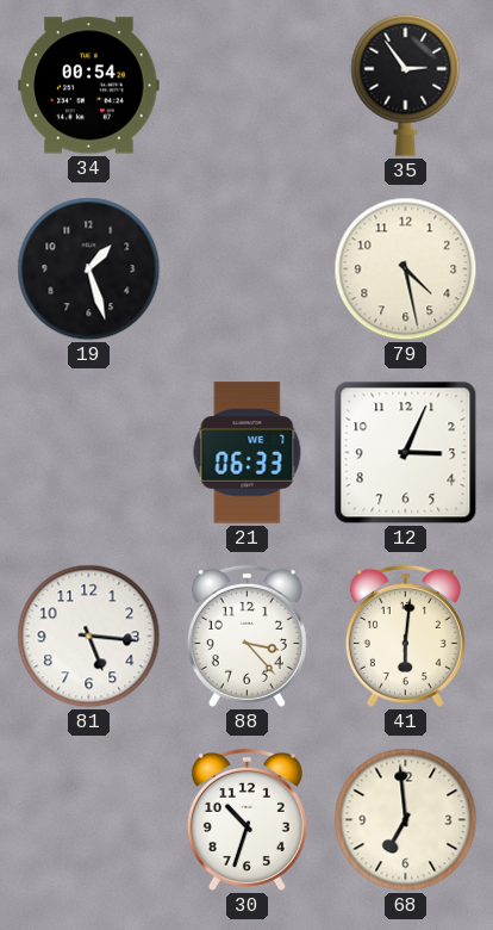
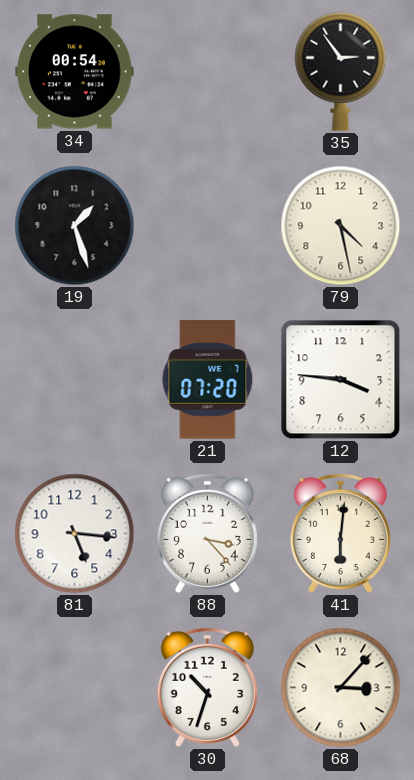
21: 06:33 -> 07:20 (208, 380)
12: 3:04 -> 3:46 (341, 380)
68: 6:59 -> 3:07 (341, 688)
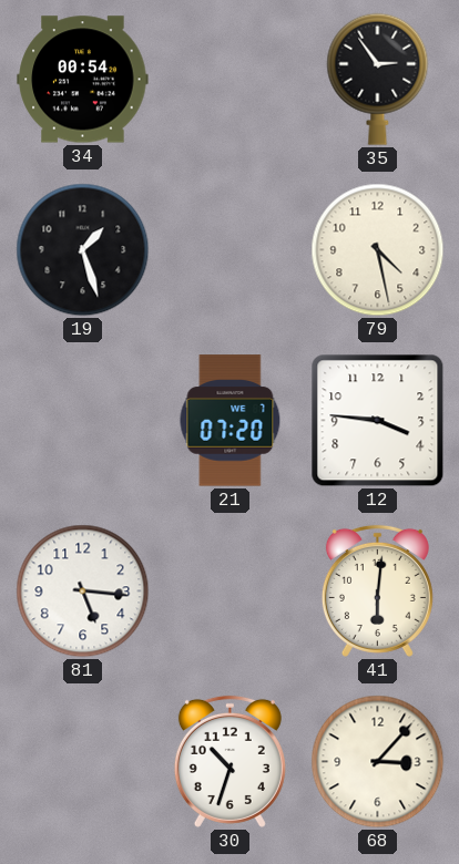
88: 3:23 -> none (207, 533)
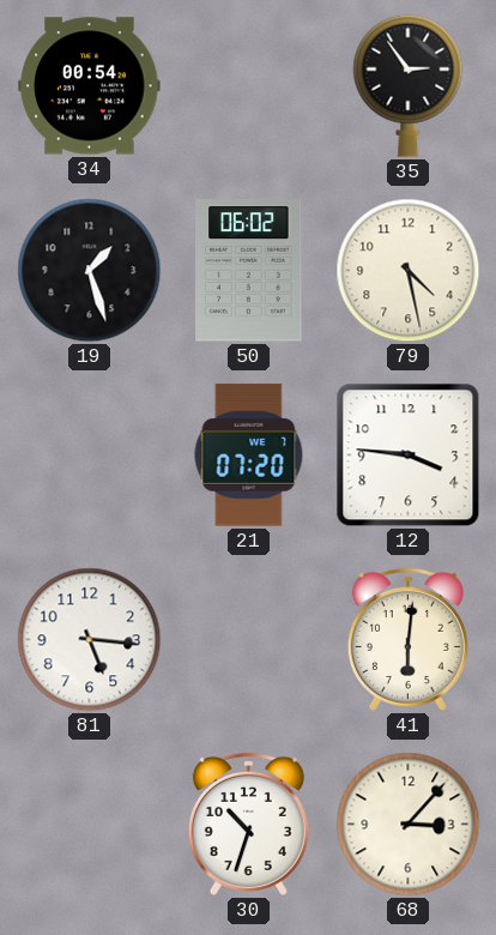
50: none -> 06:02 (249, 271)
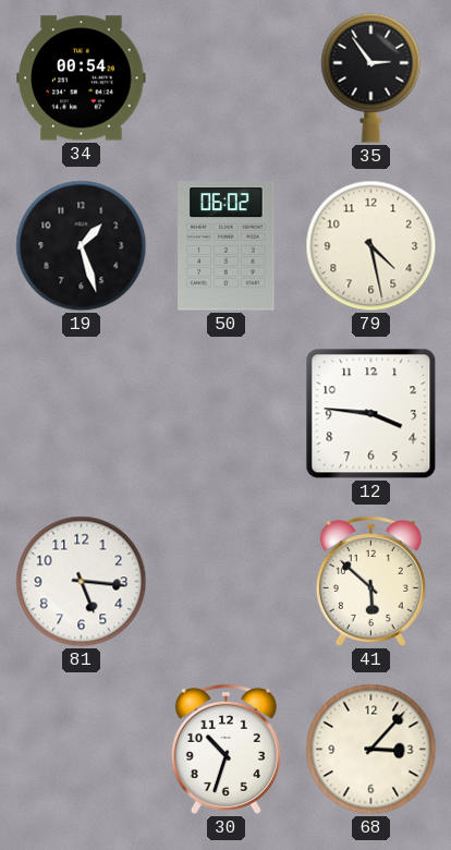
21: 07:20 -> none (249, 456)
41: 6:01 -> 5:52 (370, 581)
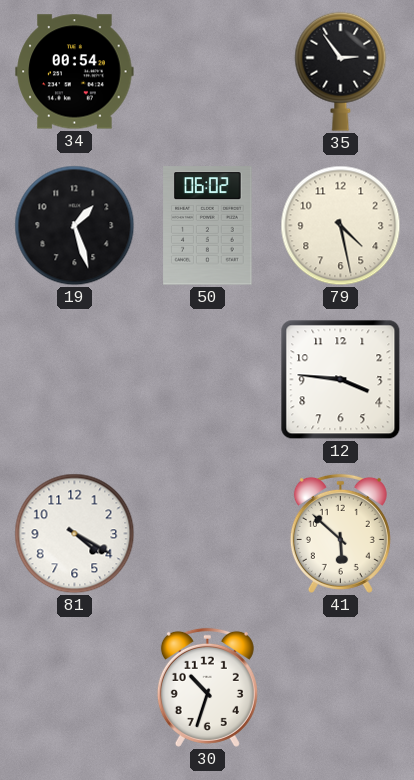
81: 5:16 -> 4:20 (75, 534)
68: 3:07 -> none (371, 750)
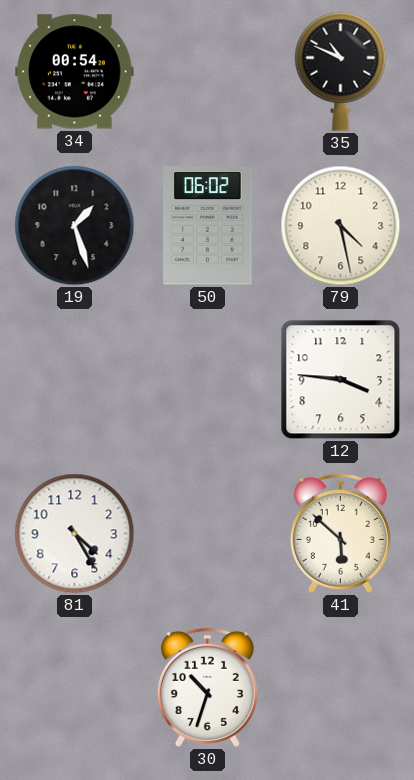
35: 2:54 -> 10:49 (341, 71)
81: 4:20 -> 4:25 (75, 534)
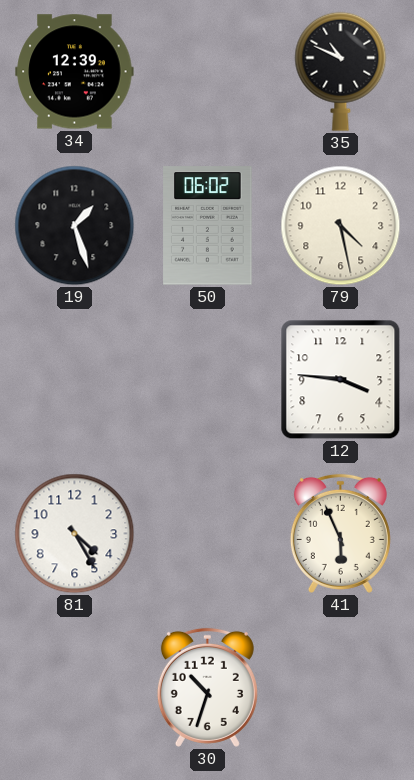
34: 00:54 -> 12:39 (75, 72)
41: 5:52 -> 5:56 (340, 533)
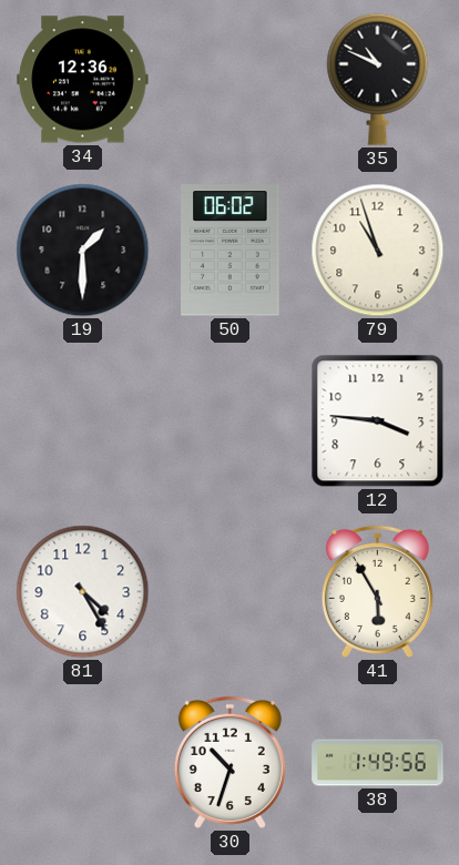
34: 12:39 -> 12:36 (83, 80)
19: 1:27 -> 1:30 (83, 251)
79: 4:28 -> 10:57 (378, 251)
41: 5:56 -> 5:55 (377, 591)
38: none -> 1:49 (378, 763)
